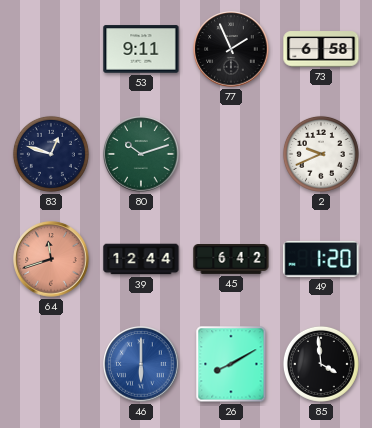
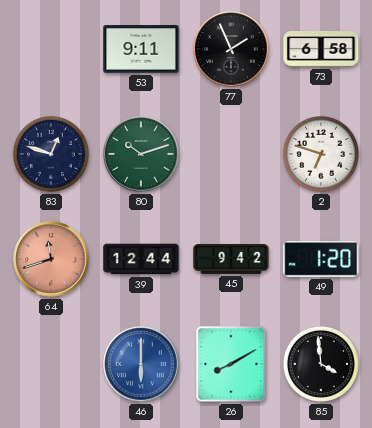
2: 9:41 -> 6:48 (321, 154)
45: 6:42 -> 9:42 (231, 260)
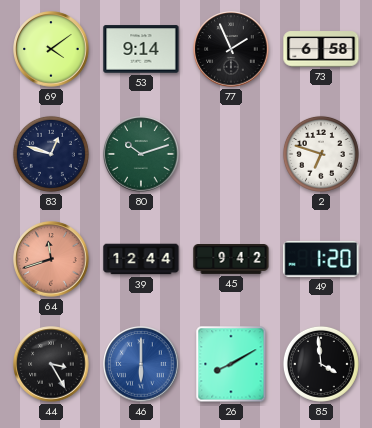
69: none -> 4:09 (51, 49)
53: 9:11 -> 9:14 (141, 49)
44: none -> 3:25 (51, 364)
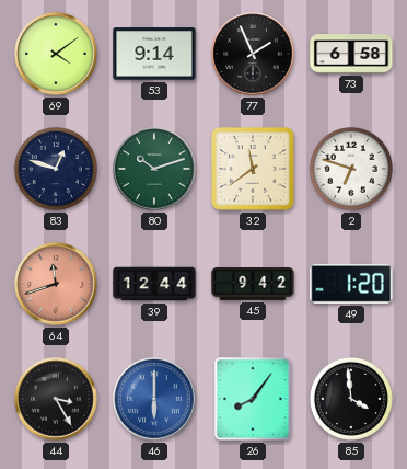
32: none -> 11:39 (253, 169)
26: 8:10 -> 8:06 (253, 399)
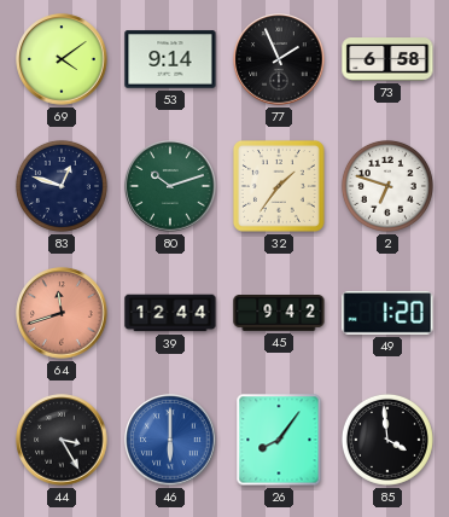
32: 11:39 -> 1:36 (279, 186)
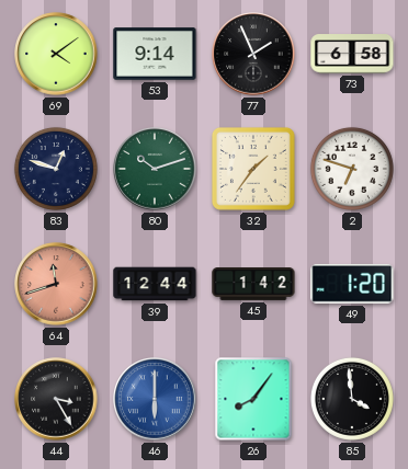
45: 9:42 -> 1:42 (253, 285)
